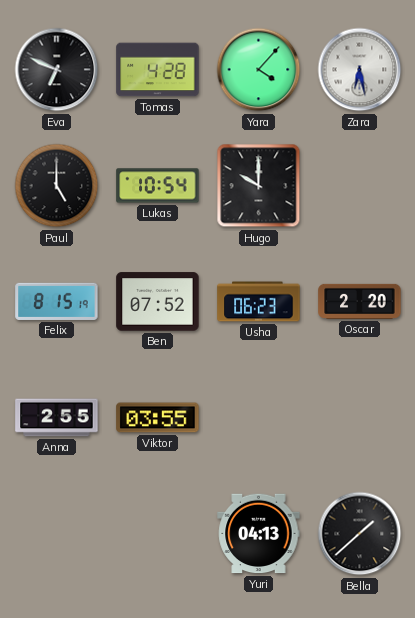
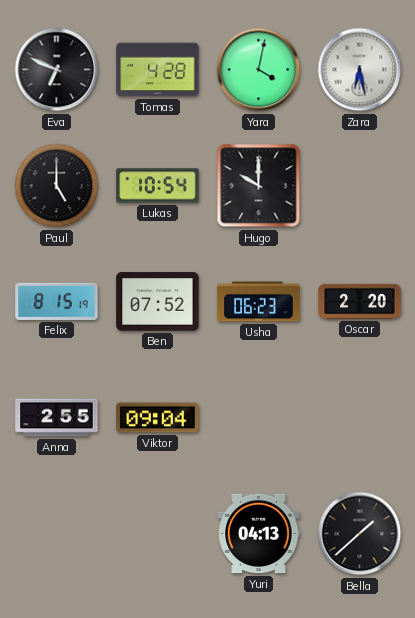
Yara: 4:07 -> 4:02 (259, 70)
Viktor: 03:55 -> 09:04 (158, 418)
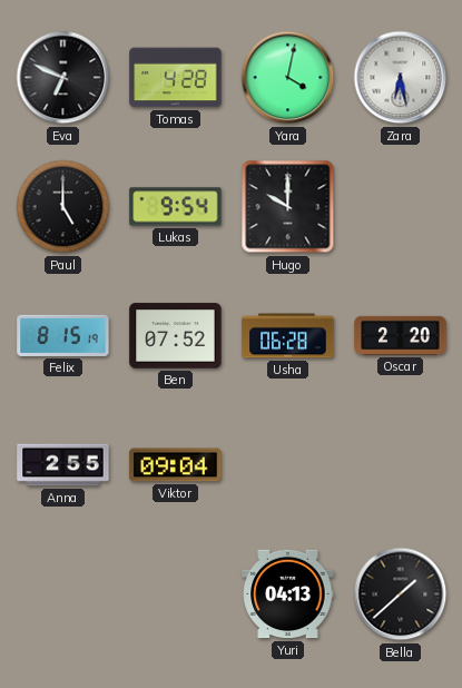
Lukas: 10:54 -> 9:54 (176, 207)
Usha: 06:23 -> 06:28 (288, 336)
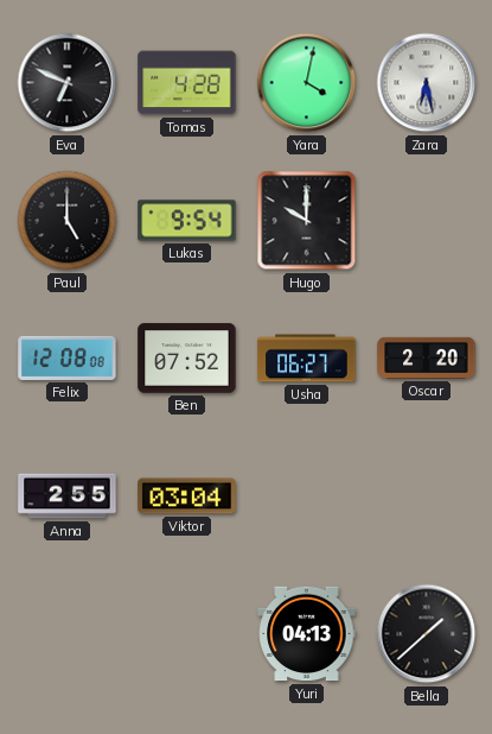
Felix: 8:15 -> 12:08 (68, 357)
Usha: 06:28 -> 06:27 (307, 359)
Viktor: 09:04 -> 03:04 (187, 496)
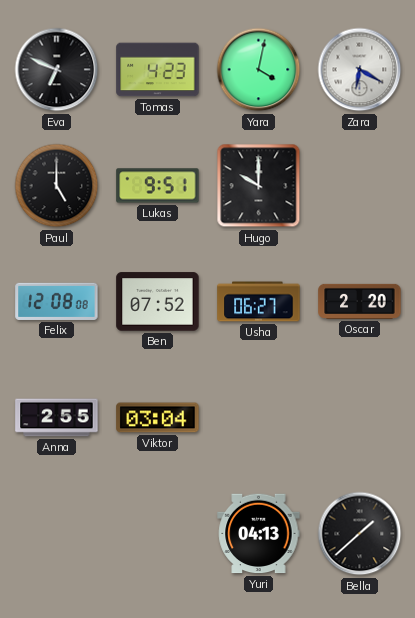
Tomas: 4:28 -> 4:23 (158, 70)
Zara: 6:28 -> 6:20 (360, 70)
Lukas: 9:54 -> 9:51 (158, 186)
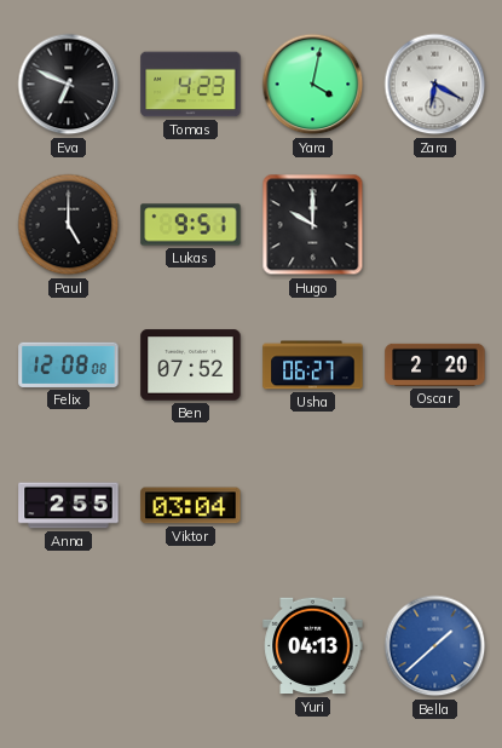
Bella dial: black -> blue (435, 646)
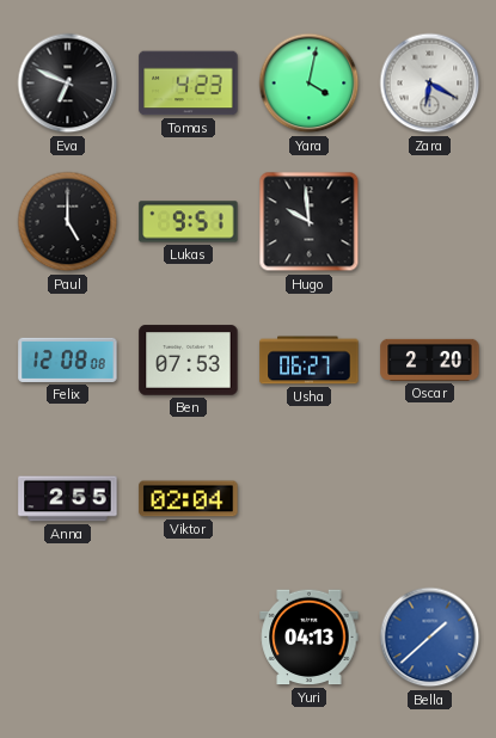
Hugo: 10:00 -> 9:59 (310, 222)
Ben: 07:52 -> 07:53 (189, 361)
Viktor: 03:04 -> 02:04 (189, 499)
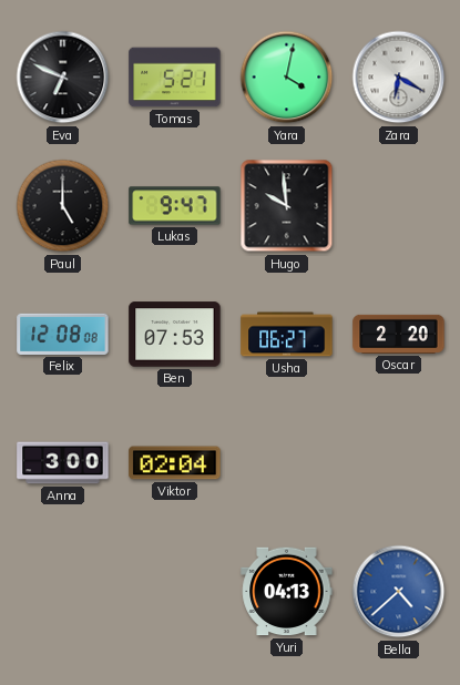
Tomas: 4:23 -> 5:21 (175, 78)
Lukas: 9:51 -> 9:47 (175, 206)
Anna: 2:55 -> 3:00 (63, 463)
Bella: 1:38 -> 4:38 (399, 592)
